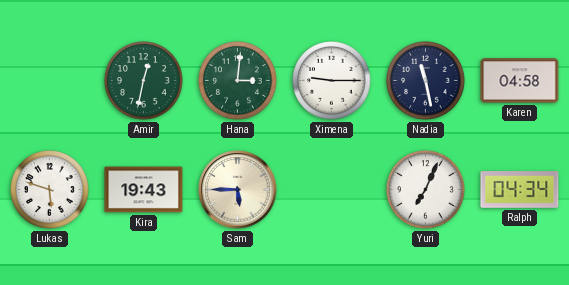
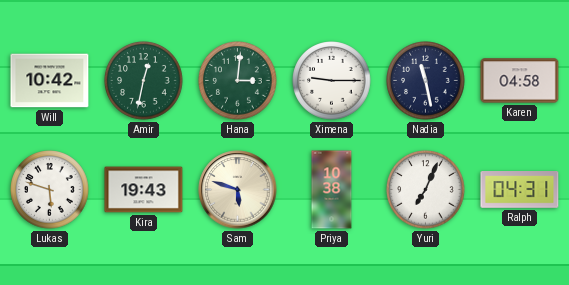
Will: none -> 10:42 (50, 81)
Sam: 5:45 -> 5:48 (238, 190)
Priya: none -> 10:38 (332, 190)
Ralph: 04:34 -> 04:31 (520, 190)
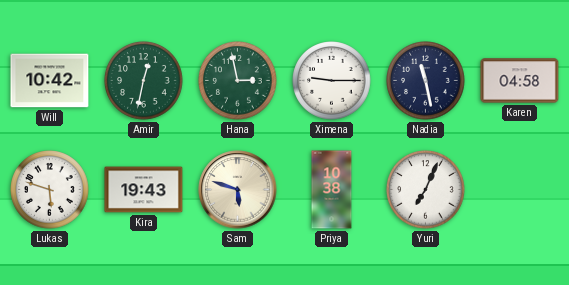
Hana: 3:01 -> 2:58 (238, 81)
Ralph: 04:31 -> none (520, 190)
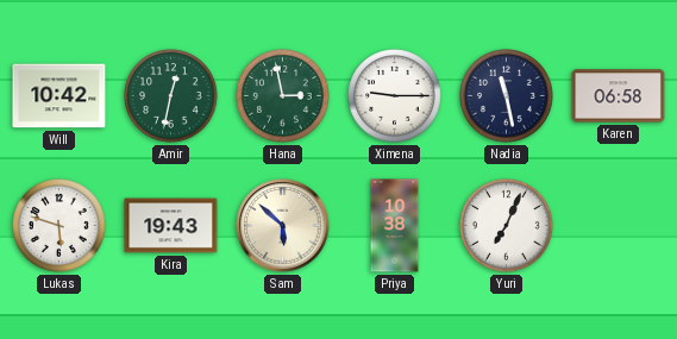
Karen: 04:58 -> 06:58 (619, 96)
Sam: 5:48 -> 5:52 (283, 226)
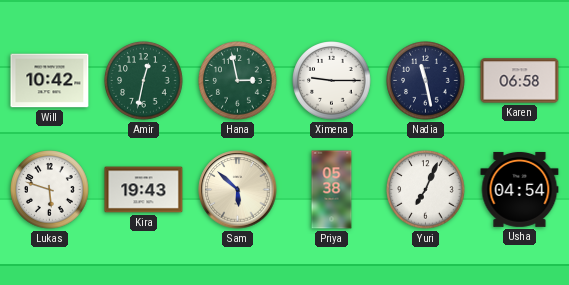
Priya: 10:38 -> 05:38 (332, 190)
Usha: none -> 04:54 (520, 189)
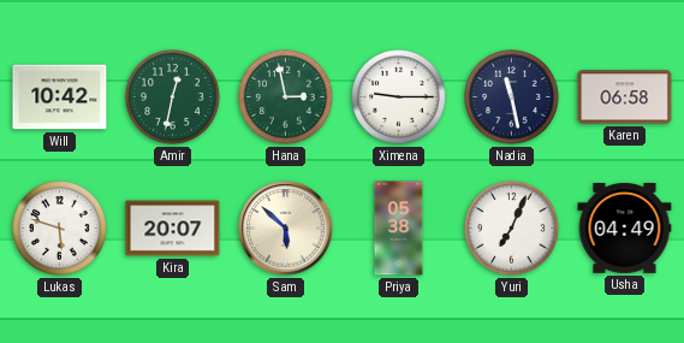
Kira: 19:43 -> 20:07 (173, 229)
Usha: 04:54 -> 04:49 (625, 227)
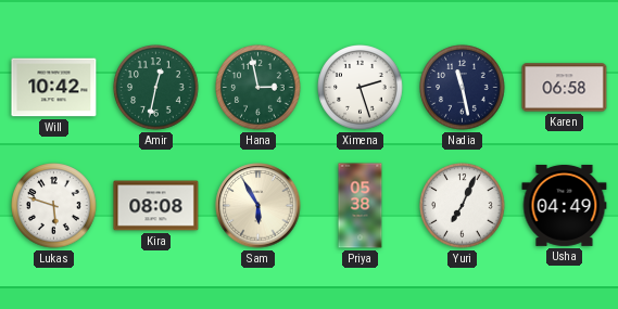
Ximena: 9:15 -> 2:27 (361, 88)
Kira: 20:07 -> 08:08 (156, 206)
Sam: 5:52 -> 5:55 (258, 206)
